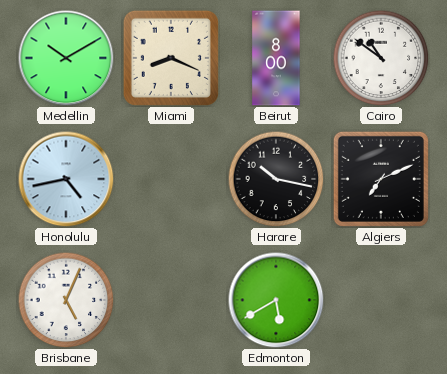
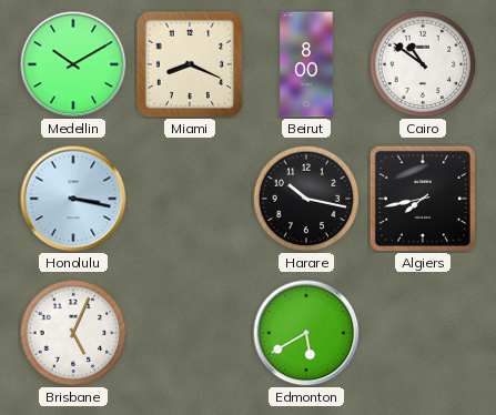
Honolulu: 4:43 -> 3:17 (73, 199)
Algiers: 7:11 -> 7:43 (423, 199)
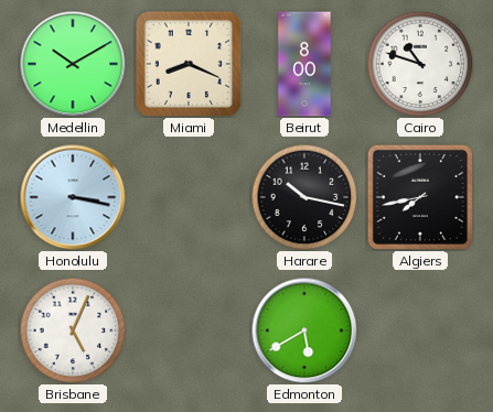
Cairo: 10:51 -> 10:48 (420, 64)
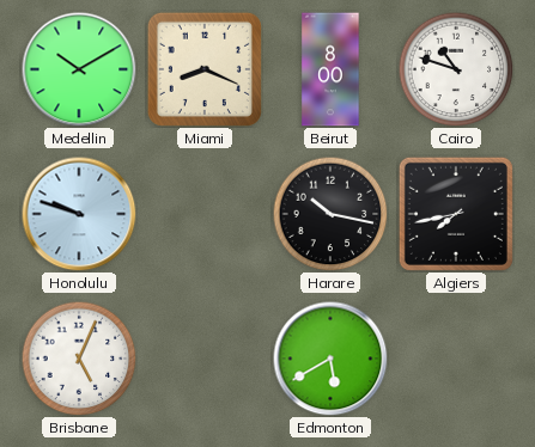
Honolulu: 3:17 -> 9:48 (79, 214)
